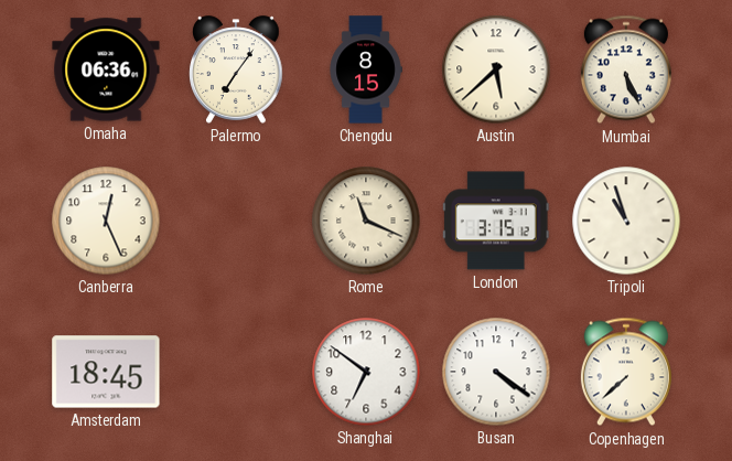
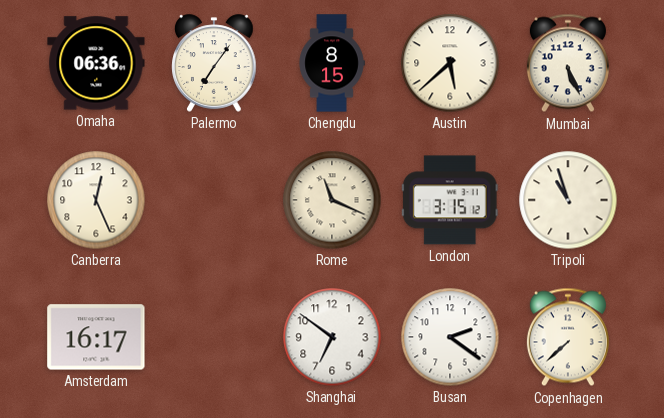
Amsterdam: 18:45 -> 16:17 (96, 337)
Busan: 4:21 -> 2:21 (450, 337)
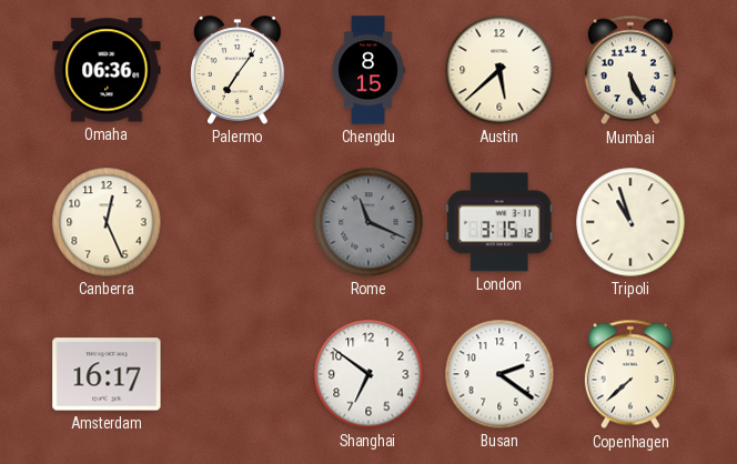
Rome dial: cream -> grey (368, 222)
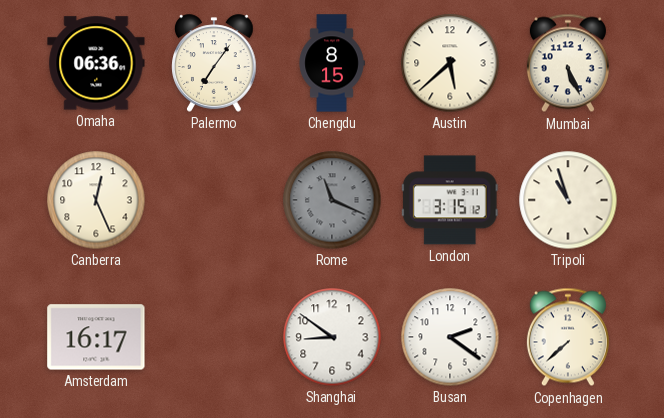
Shanghai: 6:51 -> 8:51 (332, 337)
